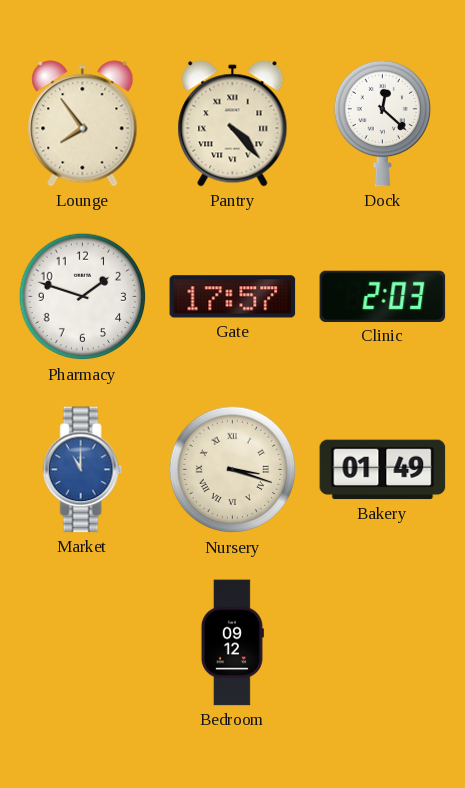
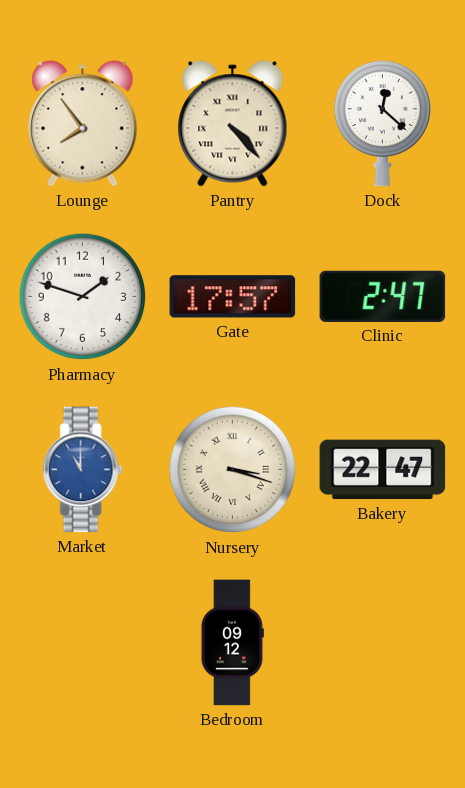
Clinic: 2:03 -> 2:47 (383, 296)
Bakery: 01:49 -> 22:47 (383, 470)
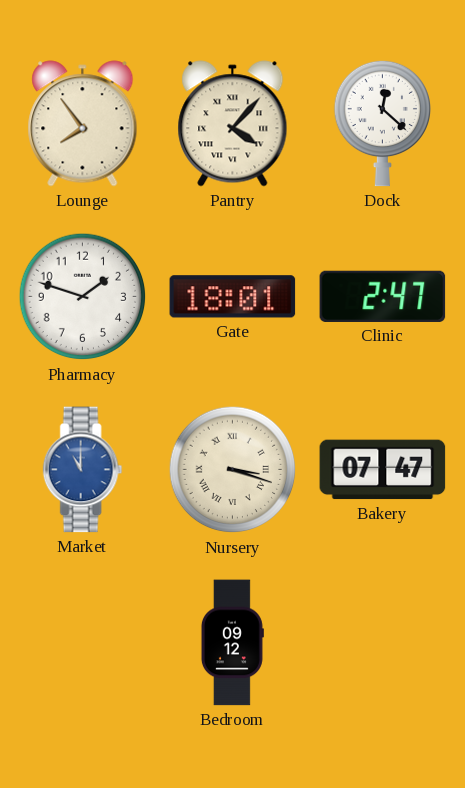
Pantry: 4:23 -> 4:07 (233, 124)
Gate: 17:57 -> 18:01 (233, 297)
Bakery: 22:47 -> 07:47 (383, 470)
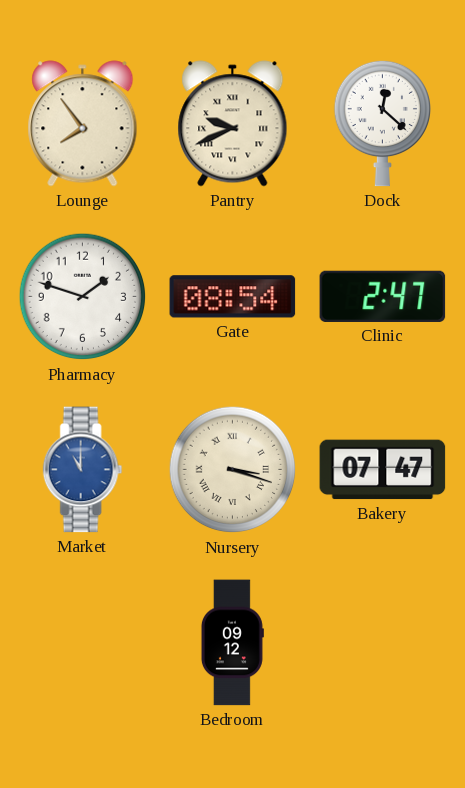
Pantry: 4:07 -> 9:41 (233, 124)
Gate: 18:01 -> 08:54 (233, 297)
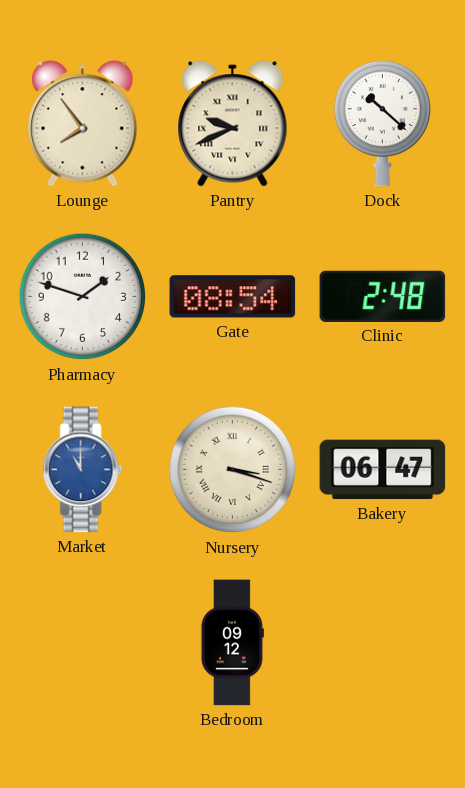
Dock: 12:22 -> 10:22 (382, 123)
Clinic: 2:47 -> 2:48 (383, 296)
Bakery: 07:47 -> 06:47 (383, 470)
